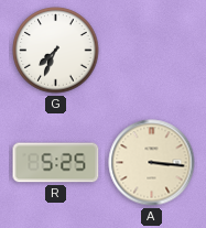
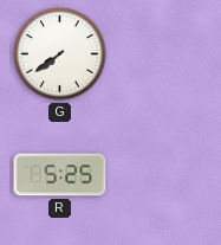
G: 7:34 -> 7:39 (60, 54)
A: 3:16 -> none (152, 163)
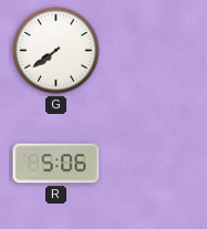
R: 5:25 -> 5:06 (56, 164)
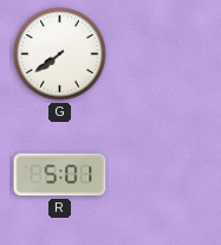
R: 5:06 -> 5:01 (60, 175)
